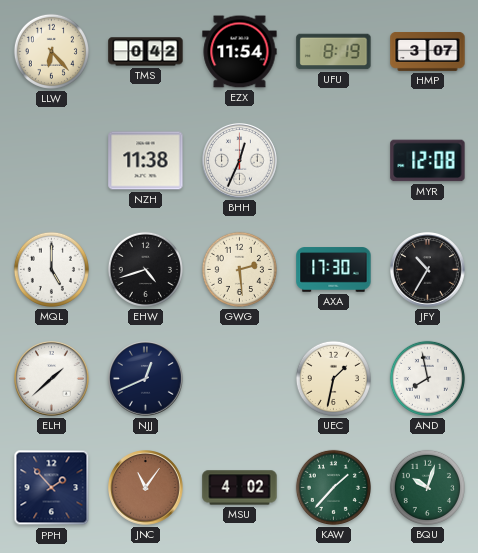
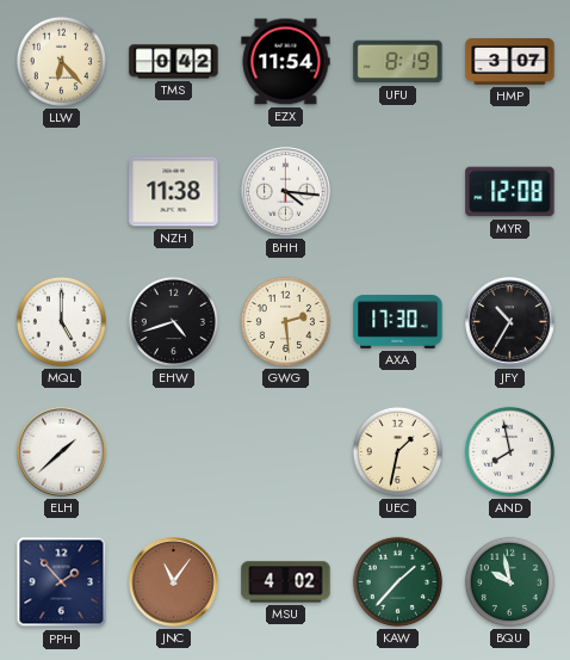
BHH: 12:34 -> 4:16 (286, 192)
NJJ: 12:41 -> none (146, 379)
BQU: 10:03 -> 9:58 (509, 581)
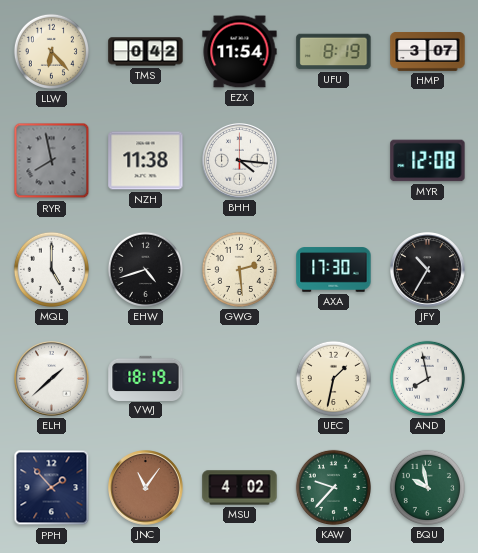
RYR: none -> 7:58 (52, 161)
VWJ: none -> 18:19 (146, 378)
KAW: 1:37 -> 9:37 (333, 487)
